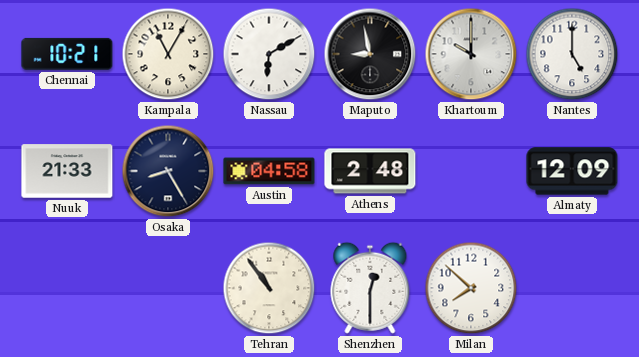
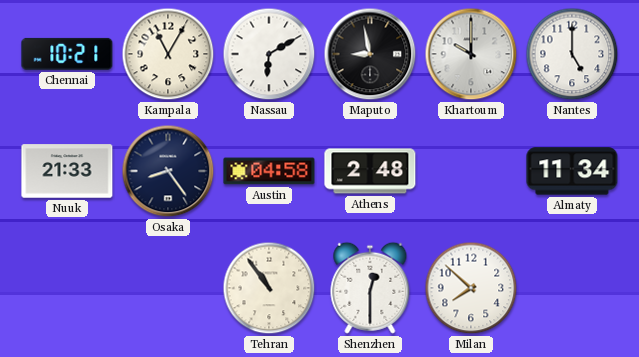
Osaka: 8:25 -> 8:24 (168, 171)
Almaty: 12:09 -> 11:34 (572, 171)
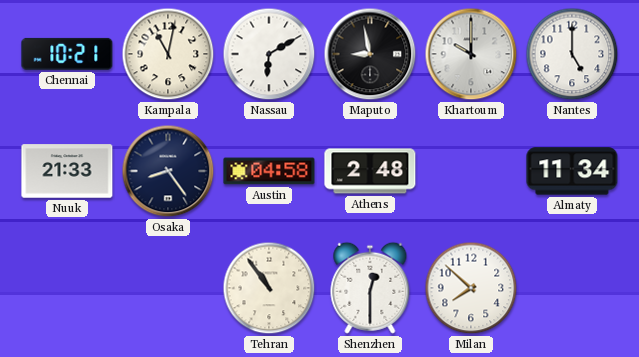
Kampala: 11:05 -> 11:02 (168, 54)
